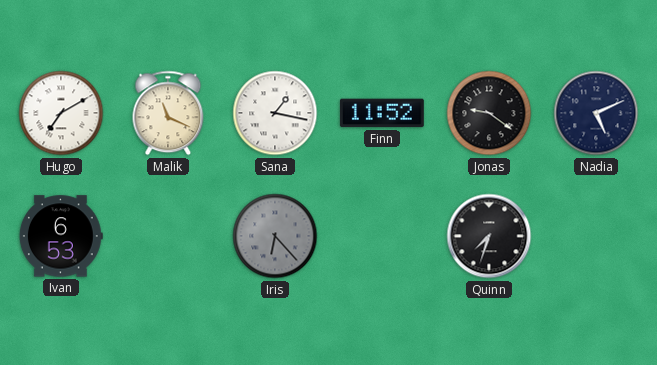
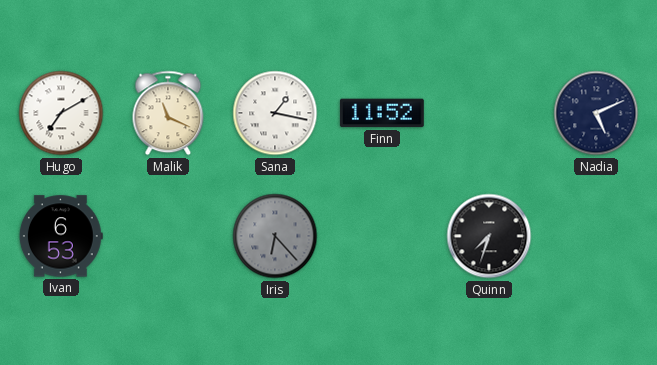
Jonas: 9:21 -> none (489, 113)
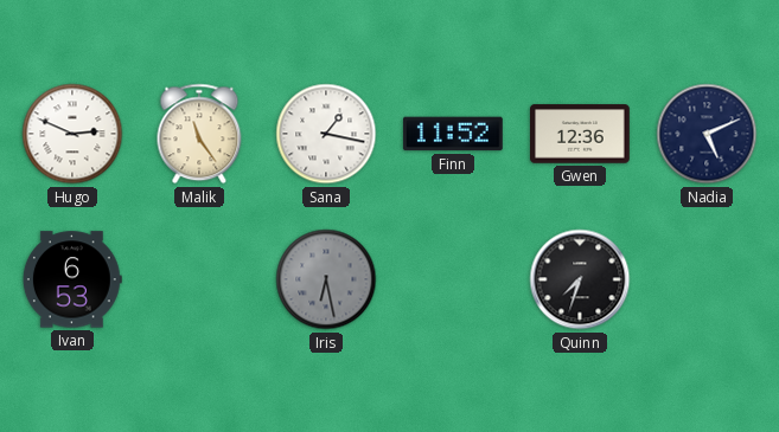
Hugo: 7:10 -> 2:49 (72, 134)
Malik: 11:19 -> 11:24 (199, 134)
Gwen: none -> 12:36 (581, 134)
Iris: 6:23 -> 6:28 (326, 279)
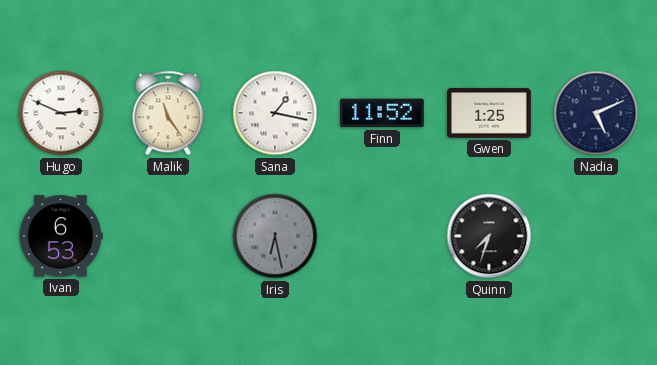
Gwen: 12:36 -> 1:25 (490, 113)
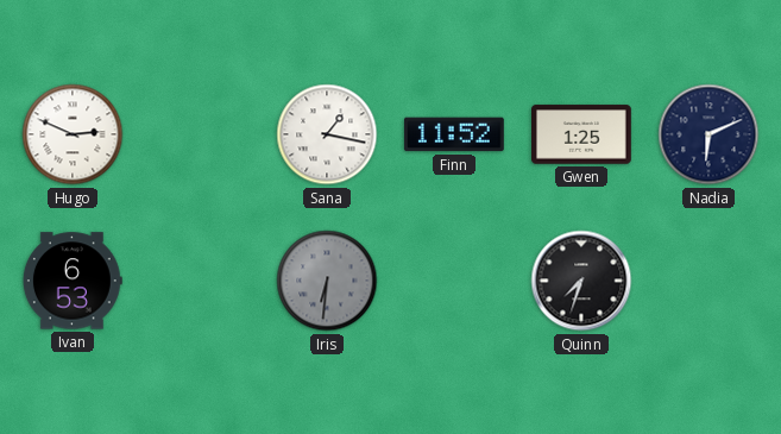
Malik: 11:24 -> none (168, 113)
Nadia: 5:11 -> 6:11 (708, 134)
Iris: 6:28 -> 6:31 (327, 281)
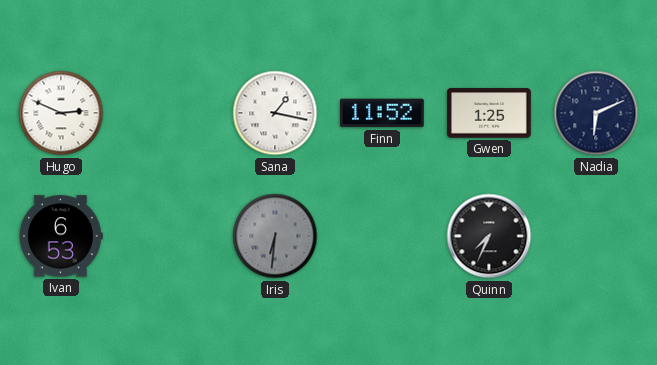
Quinn: 7:33 -> 7:34 (489, 236)
